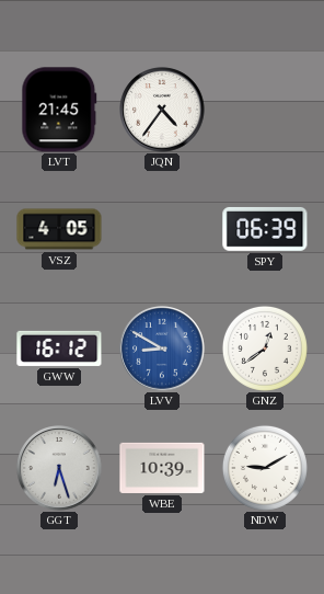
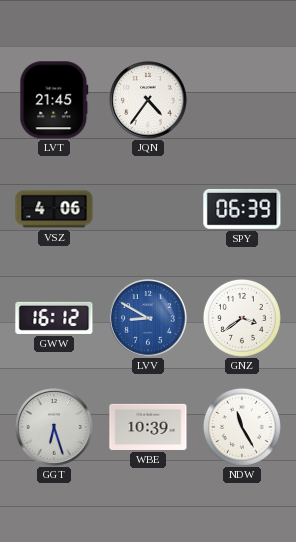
VSZ: 4:05 -> 4:06 (54, 209)
GNZ: 12:39 -> 3:39 (242, 318)
NDW: 9:10 -> 11:25 (242, 427)
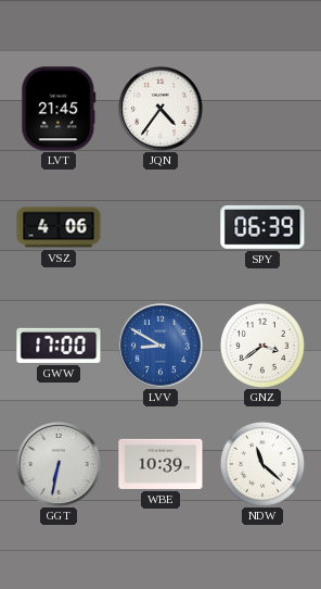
GWW: 16:12 -> 17:00 (59, 346)
GGT: 6:27 -> 6:32 (59, 464)
NDW: 11:25 -> 11:22 (262, 464)
